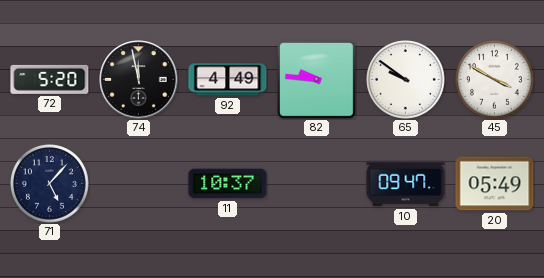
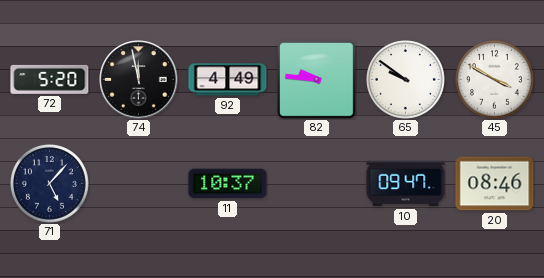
20: 05:49 -> 08:46 (495, 184)
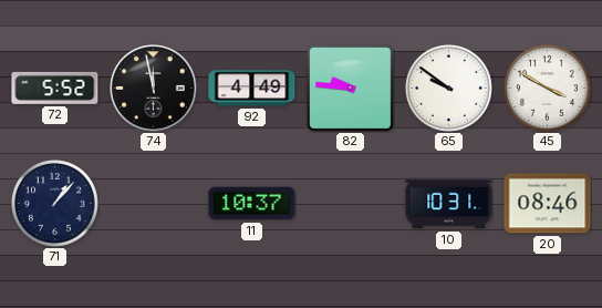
72: 5:20 -> 5:52 (55, 88)
71: 5:07 -> 1:07 (55, 204)
10: 09:47 -> 10:31 (449, 204)
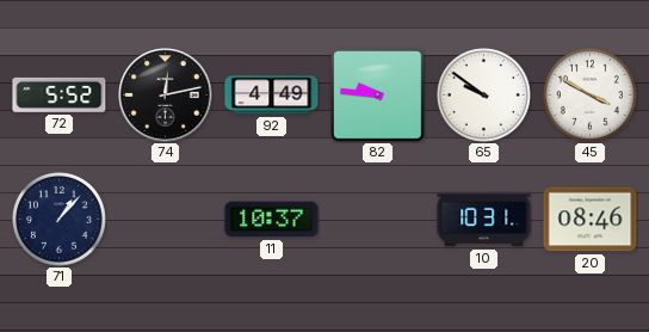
74: 11:58 -> 12:13 (166, 96)
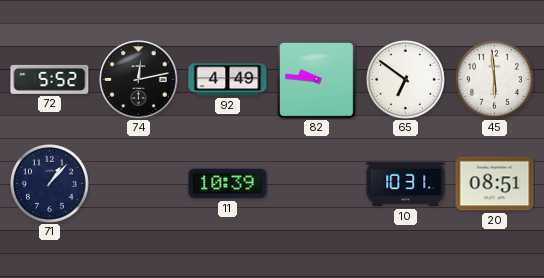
65: 9:51 -> 6:51 (406, 80)
45: 3:50 -> 5:59 (495, 80)
11: 10:37 -> 10:39 (228, 184)
20: 08:46 -> 08:51 (495, 184)
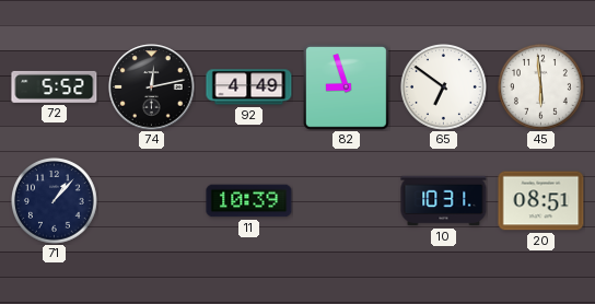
82: 9:46 -> 8:57 (347, 87)
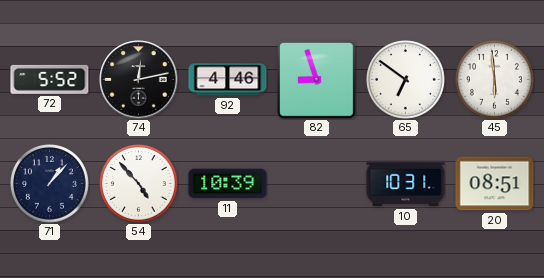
92: 4:49 -> 4:46 (228, 80)
54: none -> 4:53 (139, 184)
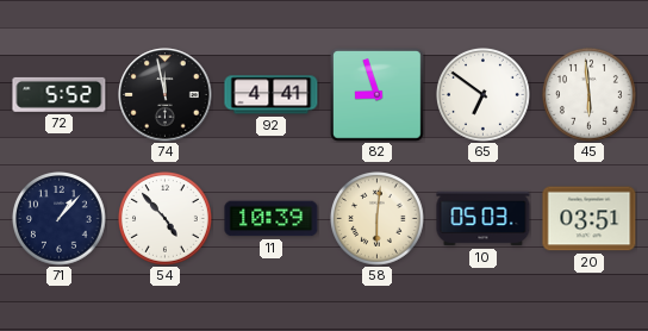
74: 12:13 -> 11:58 (166, 95)
92: 4:46 -> 4:41 (272, 95)
58: none -> 6:01 (378, 219)
10: 10:31 -> 05:03 (484, 219)
20: 08:51 -> 03:51 (590, 219)
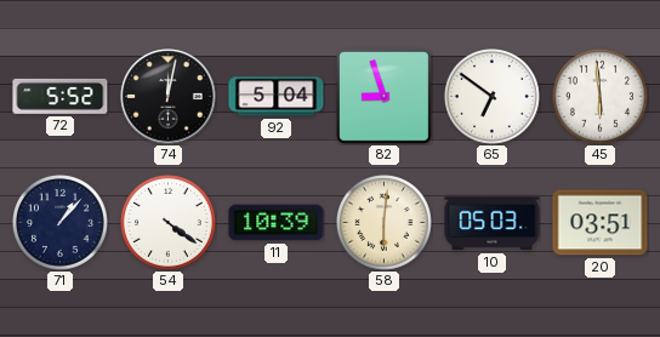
74: 11:58 -> 12:02 (169, 97)
92: 4:41 -> 5:04 (277, 97)
54: 4:53 -> 4:21 (169, 223)
